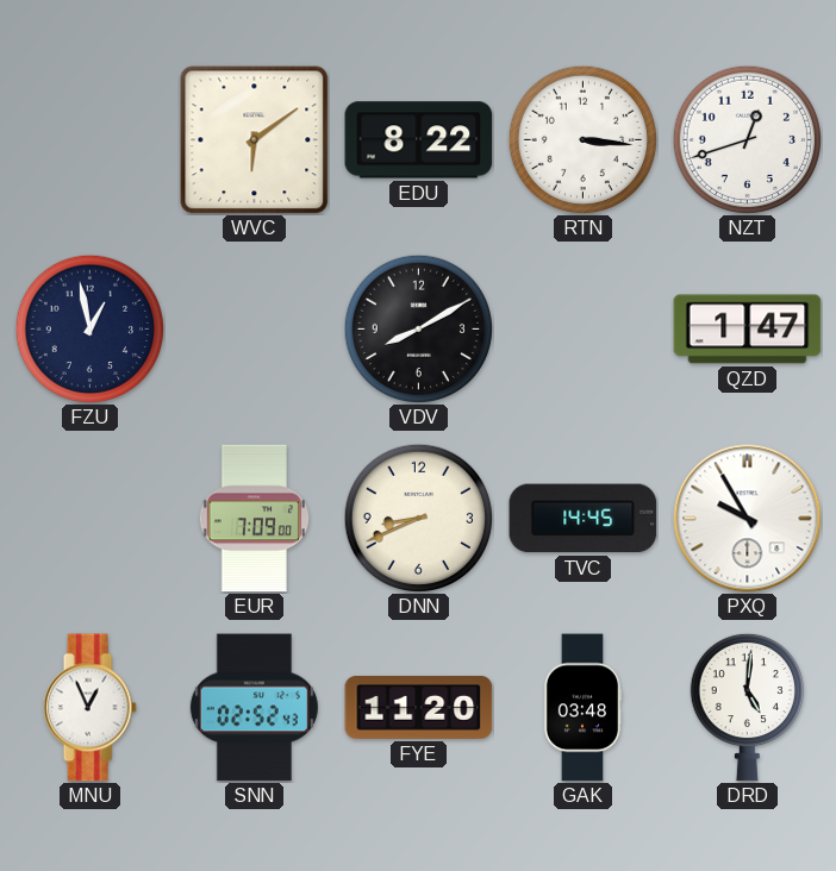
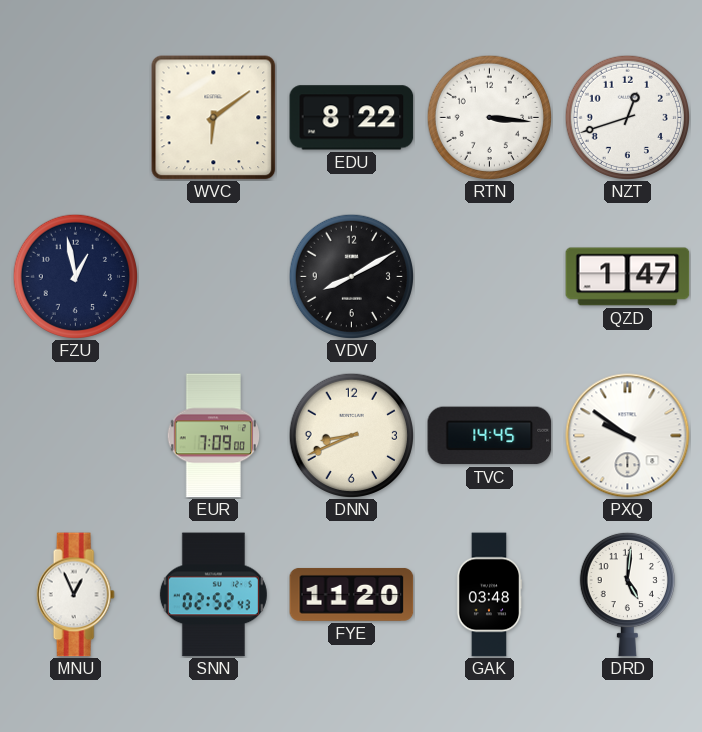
PXQ: 9:55 -> 9:51 (628, 436)
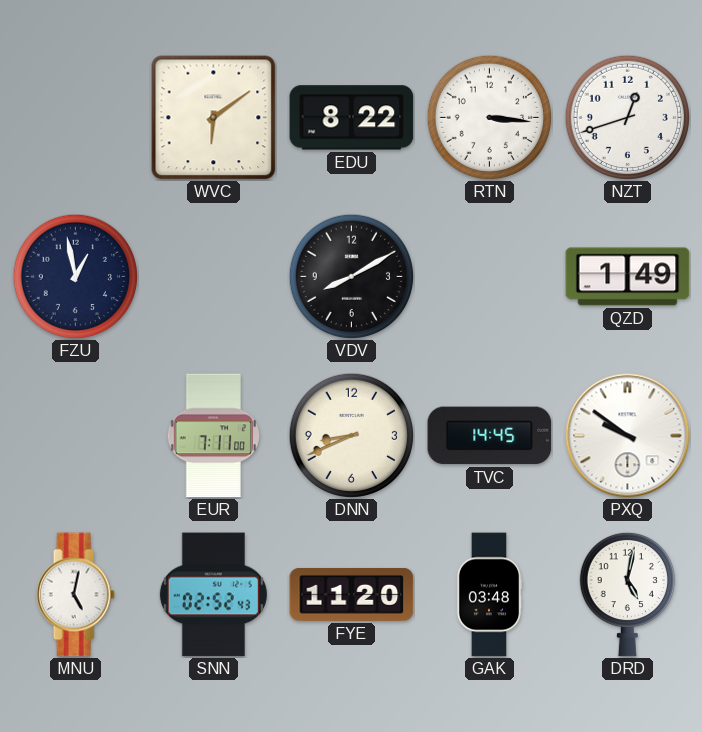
QZD: 1:47 -> 1:49 (628, 277)
EUR: 7:09 -> 7:11 (213, 436)
MNU: 12:56 -> 5:02 (75, 595)
DRD: 5:01 -> 5:02 (627, 594)
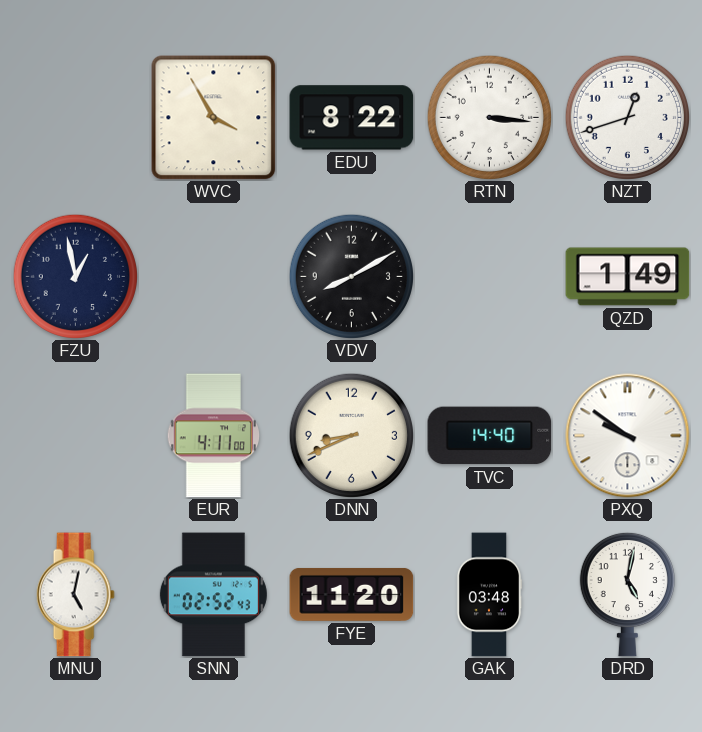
WVC: 6:09 -> 3:55 (214, 118)
EUR: 7:11 -> 4:11 (213, 436)
TVC: 14:45 -> 14:40 (490, 436)
